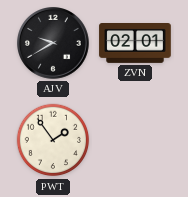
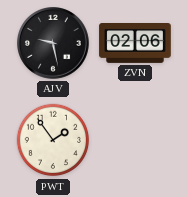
AJV: 9:40 -> 9:28 (54, 44)
ZVN: 02:01 -> 02:06 (135, 44)
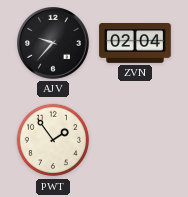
AJV: 9:28 -> 9:37 (54, 44)
ZVN: 02:06 -> 02:04 (135, 44)
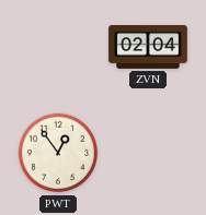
AJV: 9:37 -> none (54, 44)
PWT: 1:54 -> 12:54 (58, 153)
